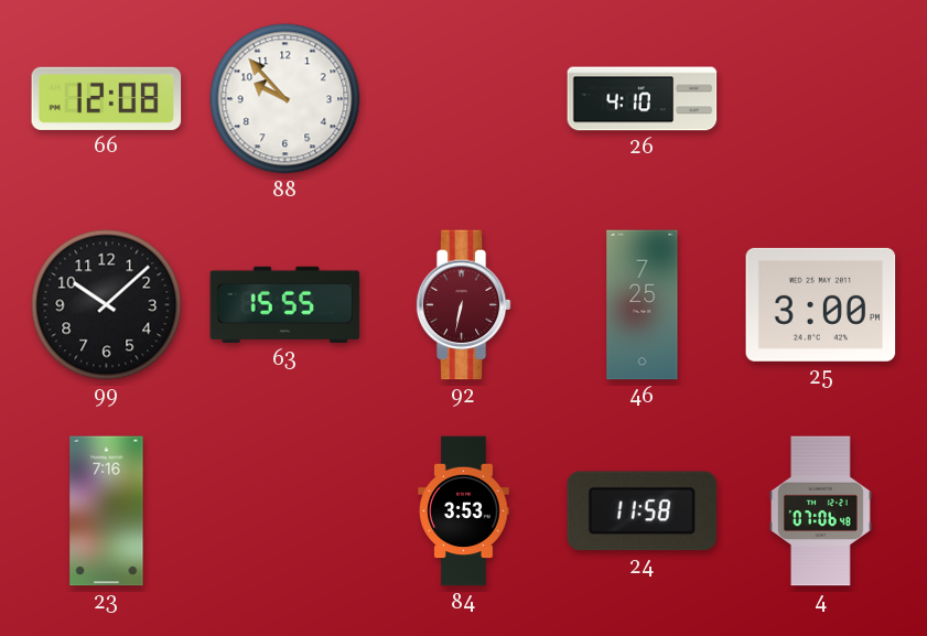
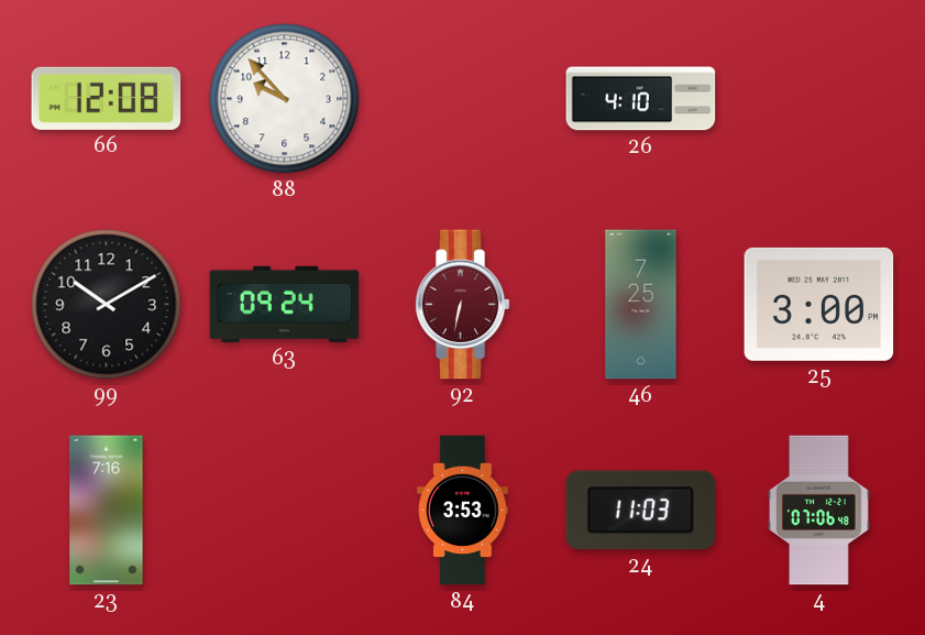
99: 10:08 -> 10:10 (107, 305)
63: 15:55 -> 09:24 (285, 304)
24: 11:58 -> 11:03 (641, 511)
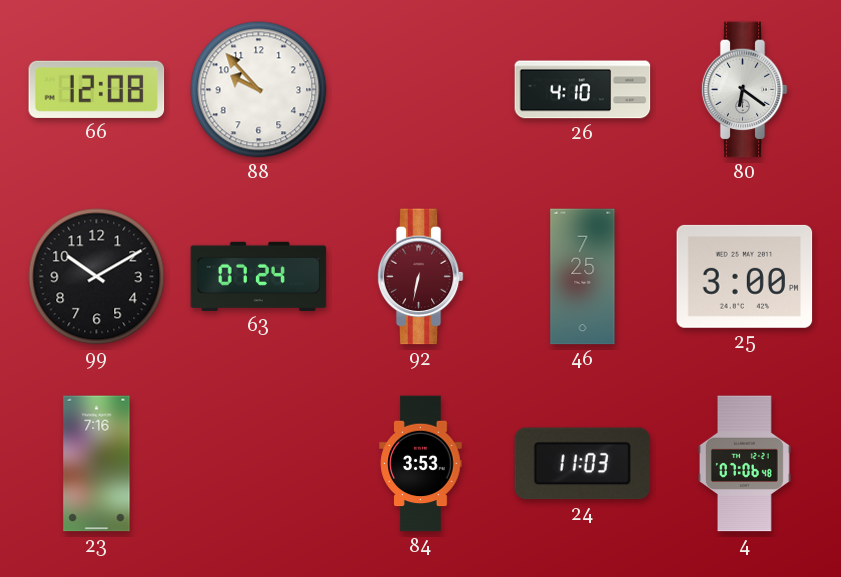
80: none -> 6:21 (744, 90)
63: 09:24 -> 07:24 (259, 276)
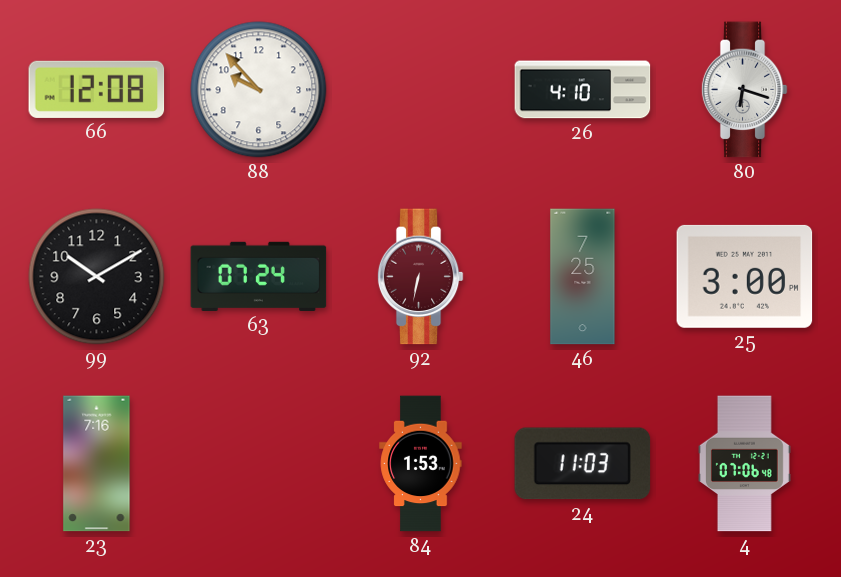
80: 6:21 -> 6:18 (744, 90)
84: 3:53 -> 1:53 (421, 464)
